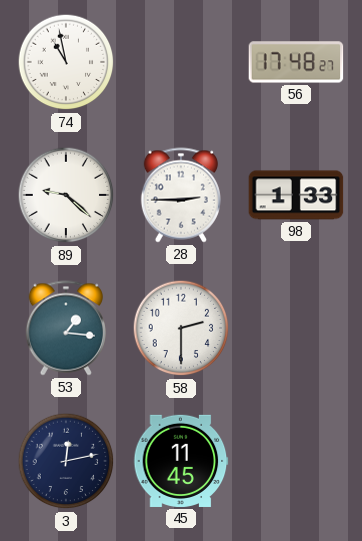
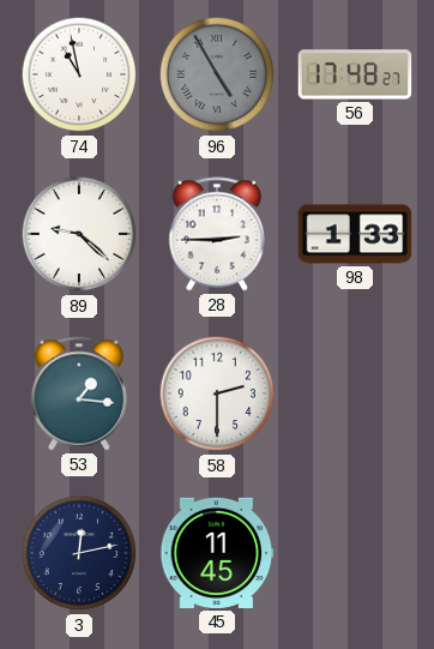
96: none -> 4:55 (217, 74)
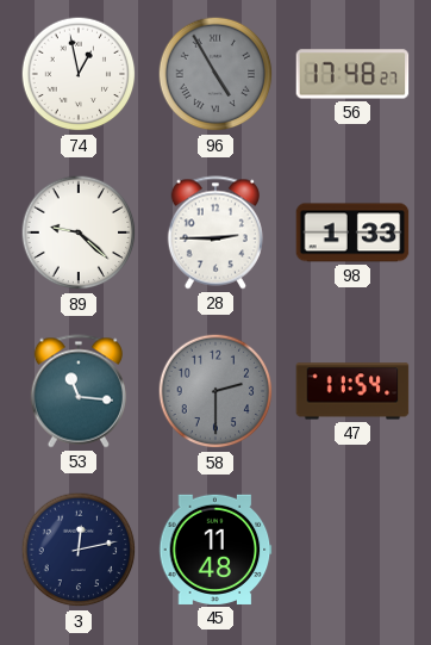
74: 10:58 -> 12:58 (79, 74)
53: 1:16 -> 11:16 (79, 391)
58 dial: white -> grey (215, 391)
47: none -> 11:54 (352, 391)
45: 11:45 -> 11:48 (215, 550)
